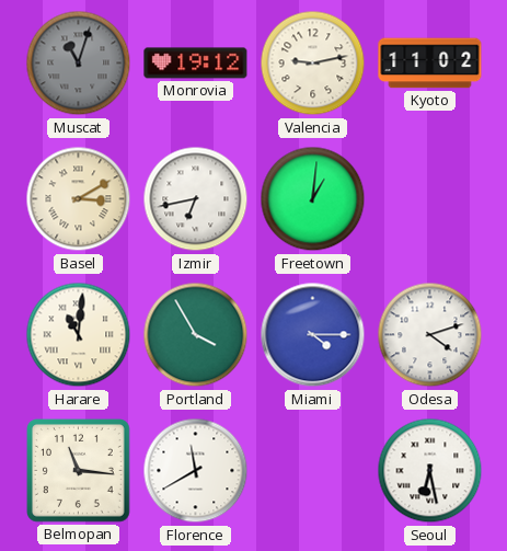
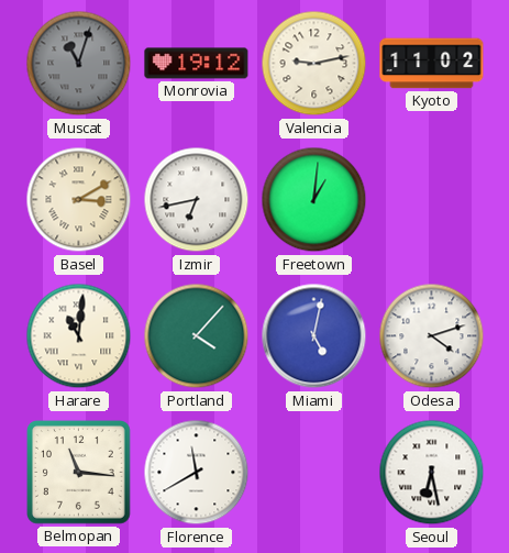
Portland: 3:55 -> 4:07 (197, 336)
Miami: 4:15 -> 5:02 (314, 336)
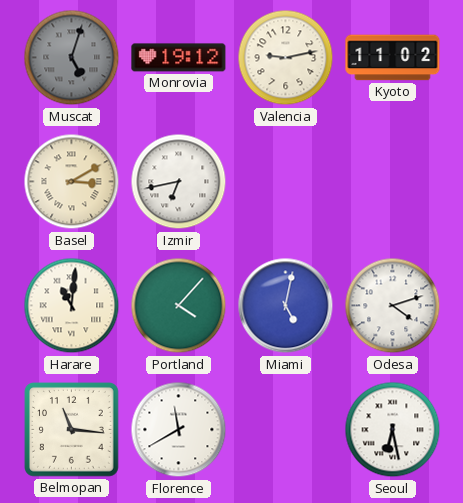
Muscat: 11:03 -> 5:03 (72, 58)
Freetown: 1:01 -> none (314, 200)
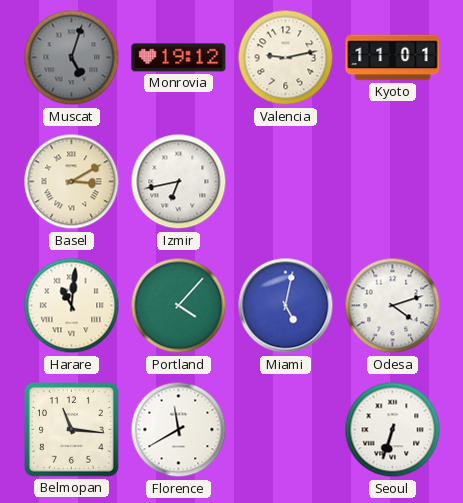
Kyoto: 11:02 -> 11:01 (393, 58)
Seoul: 6:28 -> 6:33 (393, 430)
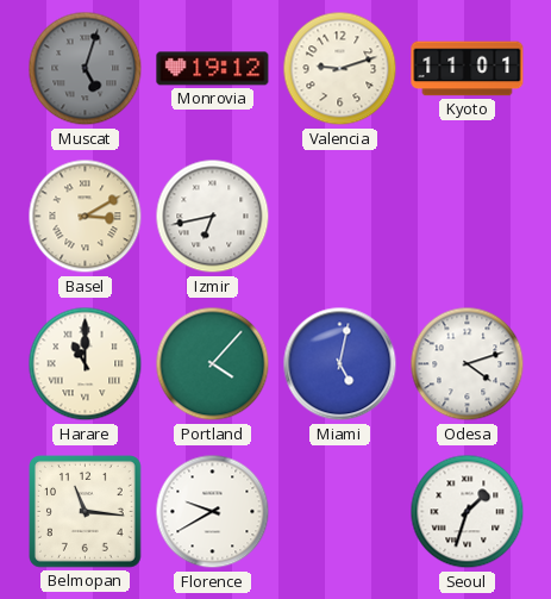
Valencia: 9:13 -> 9:12 (340, 69)
Harare: 11:01 -> 11:00 (86, 364)
Florence: 11:40 -> 9:40 (213, 512)
Seoul: 6:33 -> 1:33 (468, 512)
